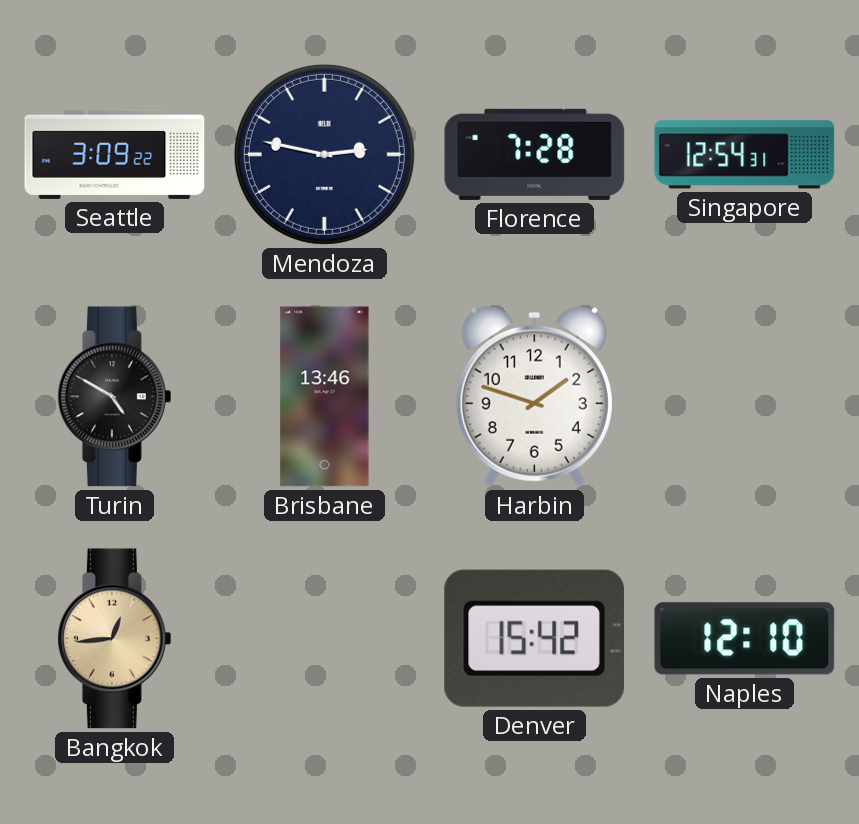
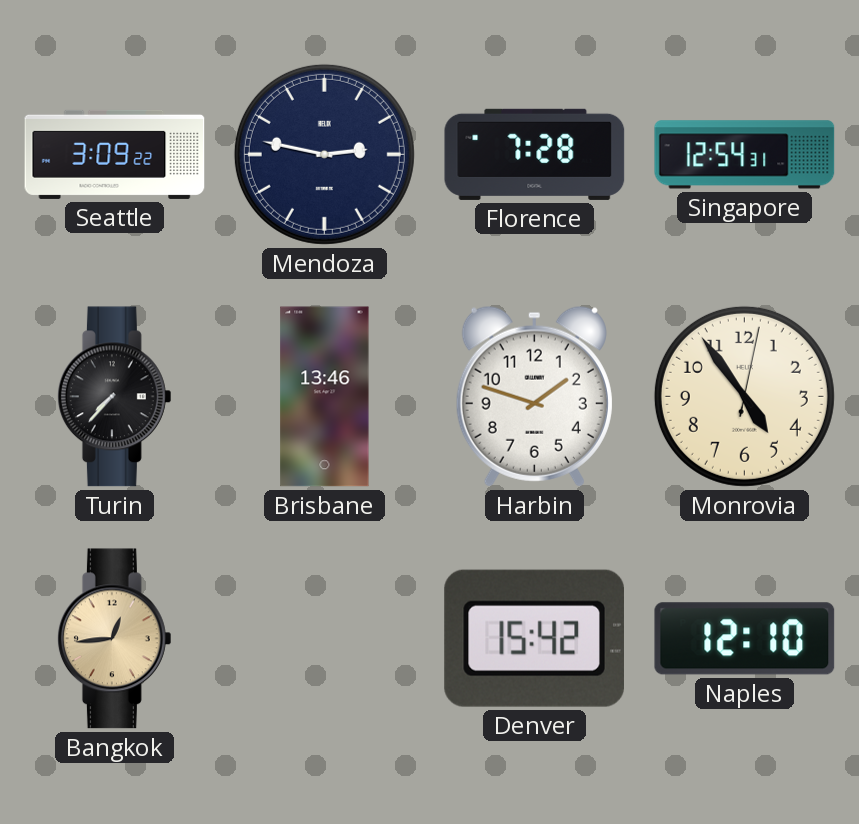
Turin: 4:50 -> 7:37 (114, 397)
Monrovia: none -> 4:54 (744, 396)
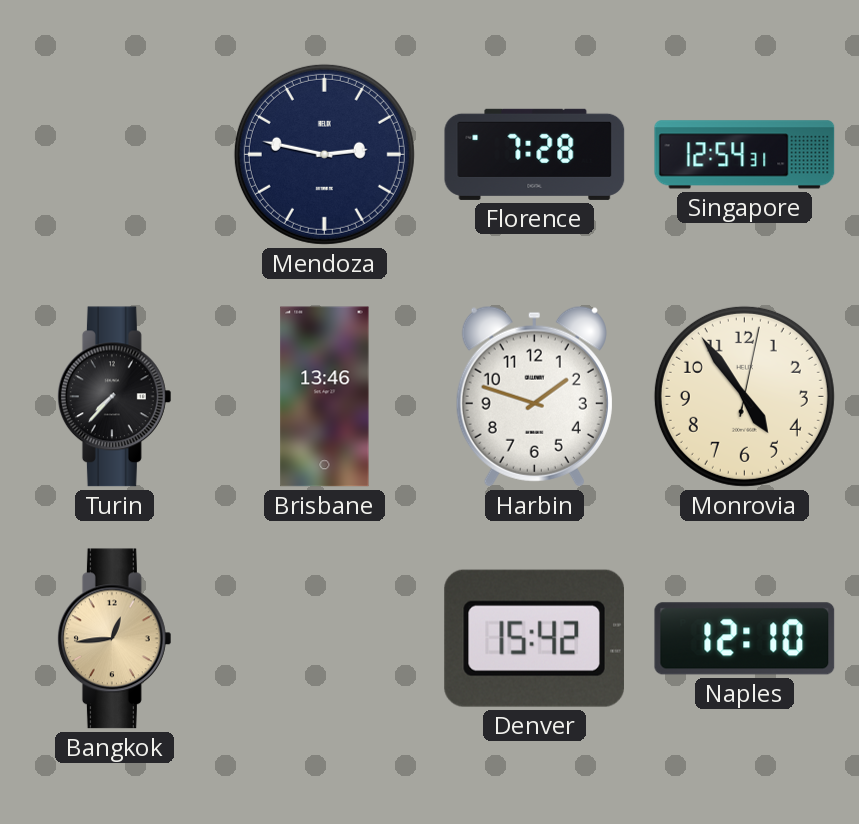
Seattle: 3:09 -> none (115, 154)
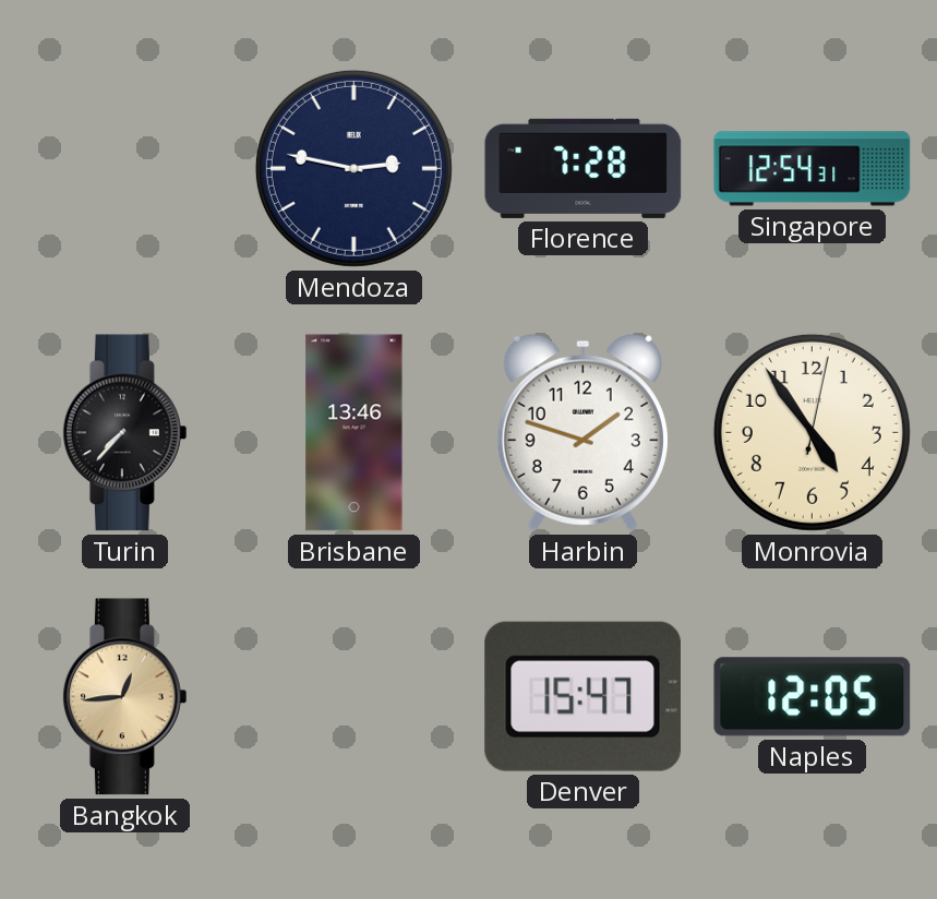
Denver: 15:42 -> 15:47 (582, 696)
Naples: 12:10 -> 12:05 (813, 697)
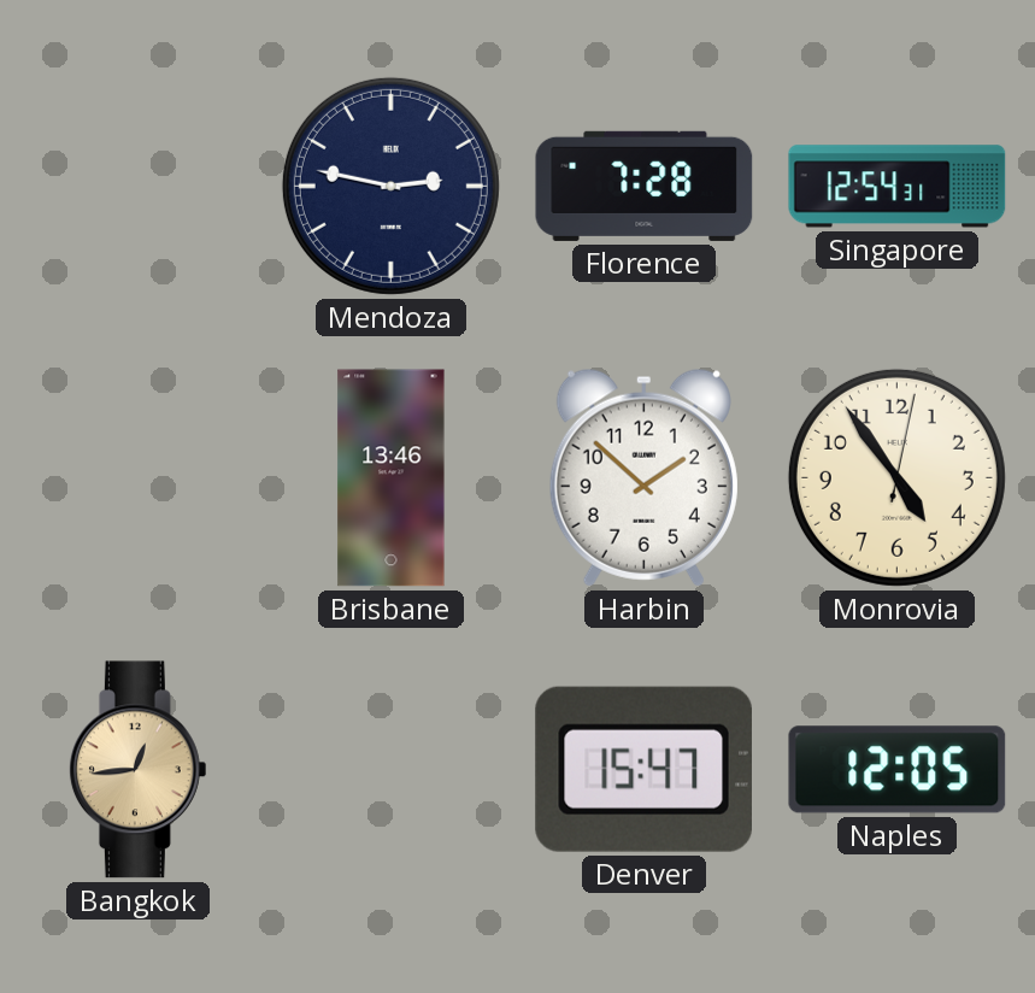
Turin: 7:37 -> none (124, 433)
Harbin: 1:48 -> 1:52 (643, 477)
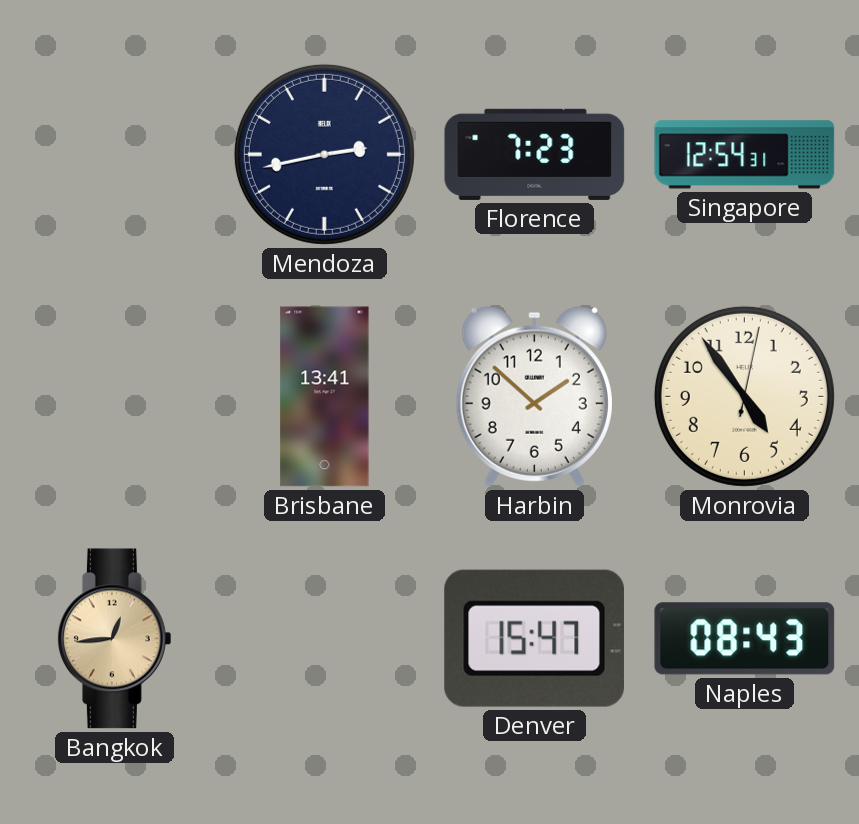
Mendoza: 2:47 -> 2:43 (324, 154)
Florence: 7:28 -> 7:23 (535, 154)
Brisbane: 13:46 -> 13:41 (325, 397)
Naples: 12:05 -> 08:43 (745, 639)
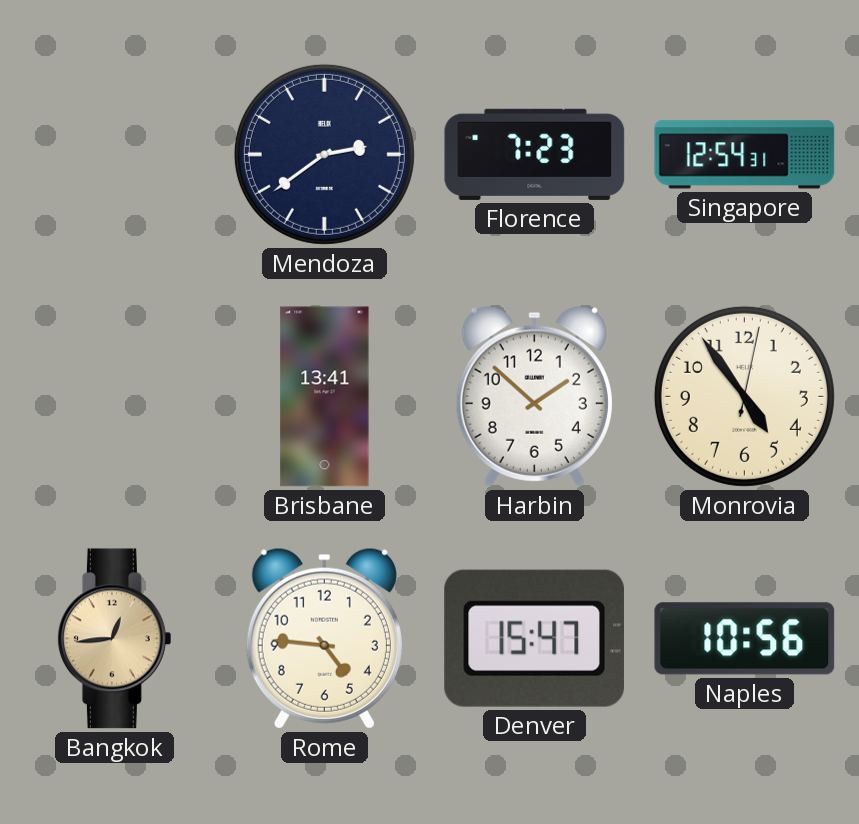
Mendoza: 2:43 -> 2:39 (324, 154)
Rome: none -> 4:46 (324, 638)
Naples: 08:43 -> 10:56 (745, 639)
